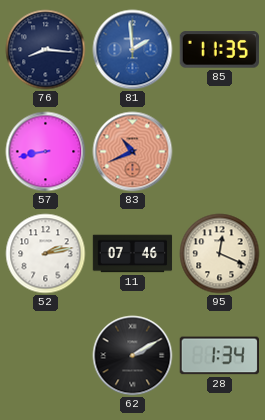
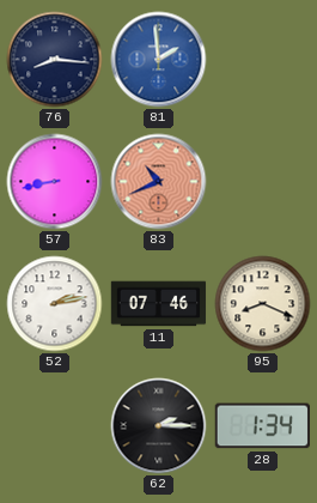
85: 11:35 -> none (219, 50)
95: 12:19 -> 8:19 (263, 304)
62: 2:10 -> 2:15 (159, 426)
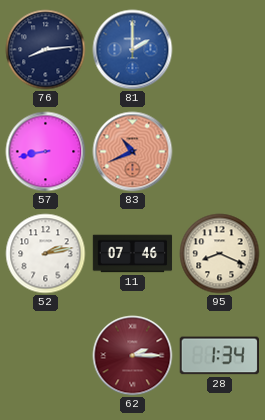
76: 8:16 -> 8:14 (46, 50)
81: 1:59 -> 2:00 (133, 50)
62 dial: black -> burgundy (133, 356)
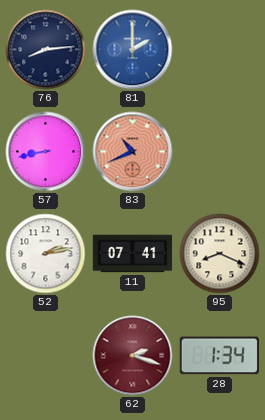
11: 07:46 -> 07:41 (133, 254)
62: 2:15 -> 2:18 (133, 356)
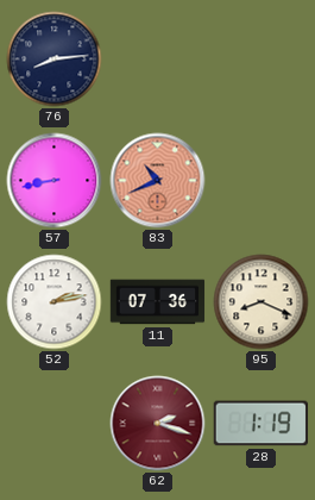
81: 2:00 -> none (133, 50)
11: 07:41 -> 07:36 (158, 302)
28: 1:34 -> 1:19 (260, 424)
